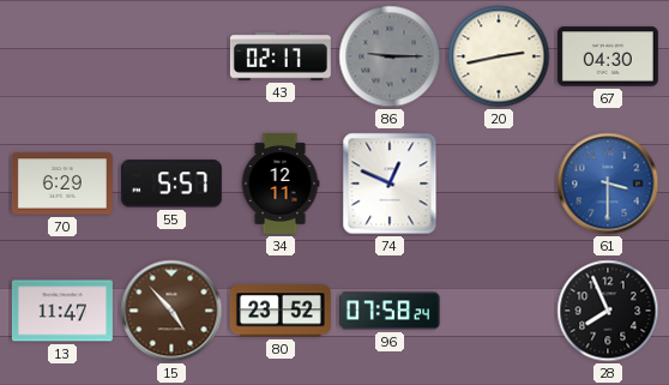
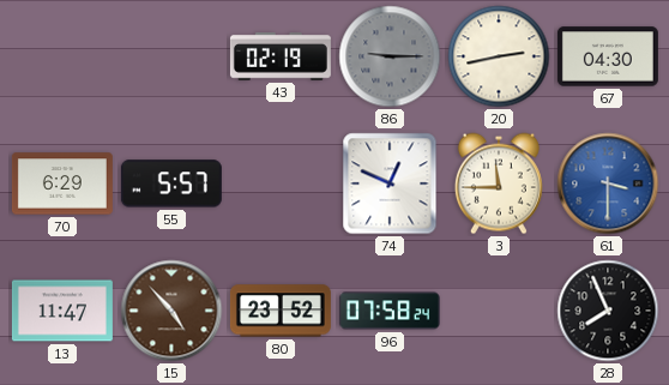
43: 02:17 -> 02:19 (281, 58)
34: 12:11 -> none (281, 184)
3: none -> 11:45 (499, 184)
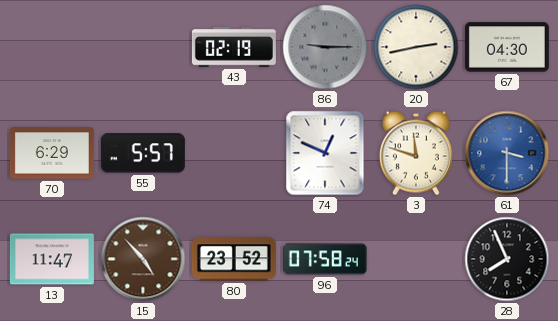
3: 11:45 -> 11:48 (416, 153)
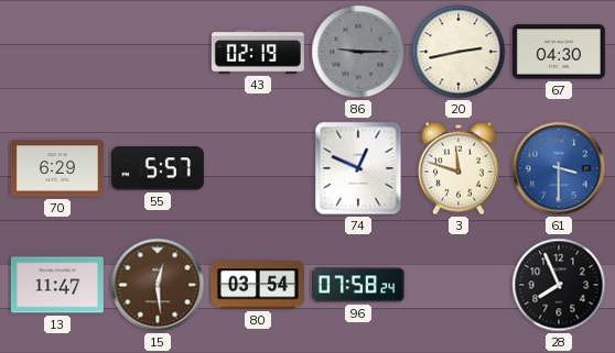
15: 4:53 -> 12:29 (158, 285)
80: 23:52 -> 03:54 (258, 285)
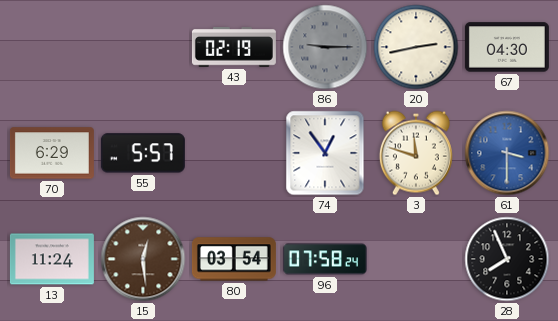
74: 12:49 -> 12:54 (325, 153)
13: 11:47 -> 11:24 (52, 259)
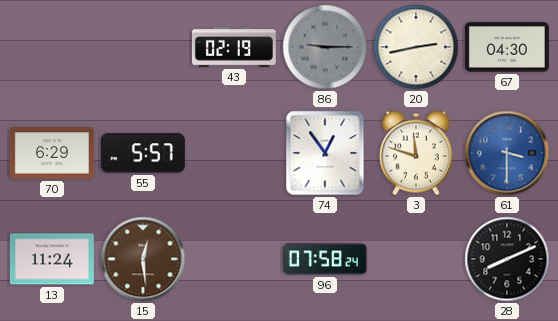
80: 03:54 -> none (234, 259)
28: 7:56 -> 8:11 (507, 259)
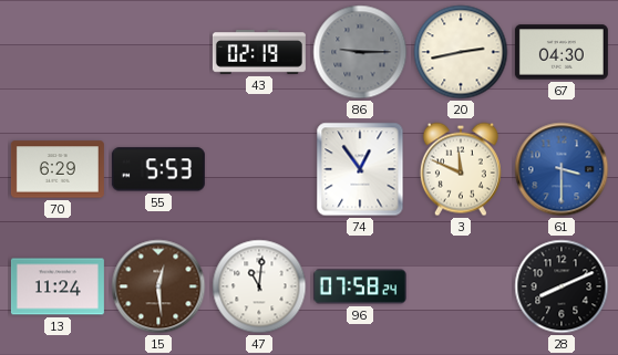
55: 5:57 -> 5:53 (158, 169)
3: 11:48 -> 11:49 (461, 169)
47: none -> 11:01 (259, 286)
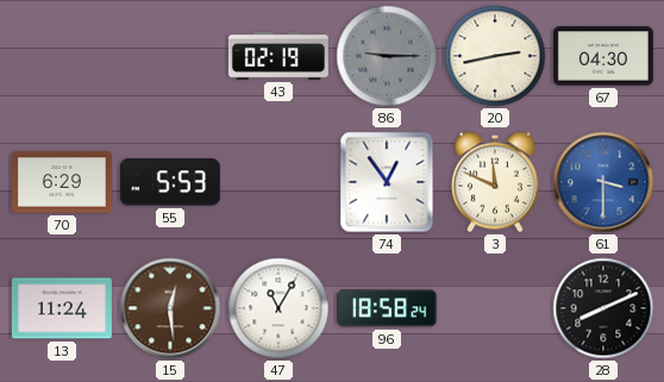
47: 11:01 -> 11:05 (278, 308)
96: 07:58 -> 18:58 (387, 308)
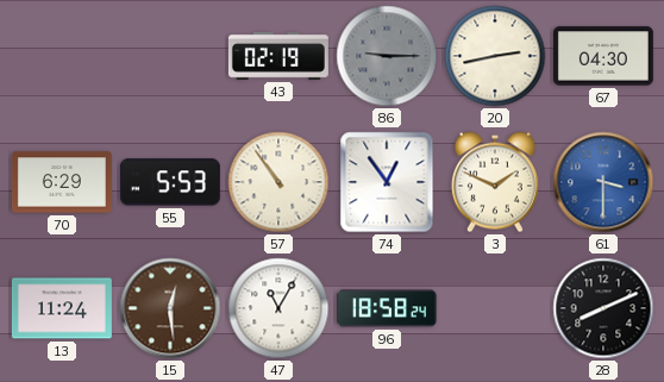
57: none -> 10:54 (278, 182)
3: 11:49 -> 1:49 (495, 182)
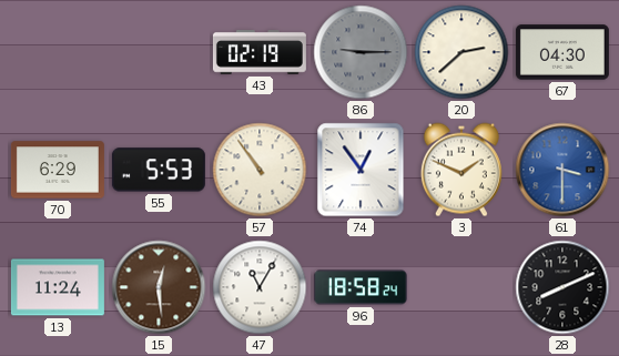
20: 2:43 -> 2:38 (461, 52)
